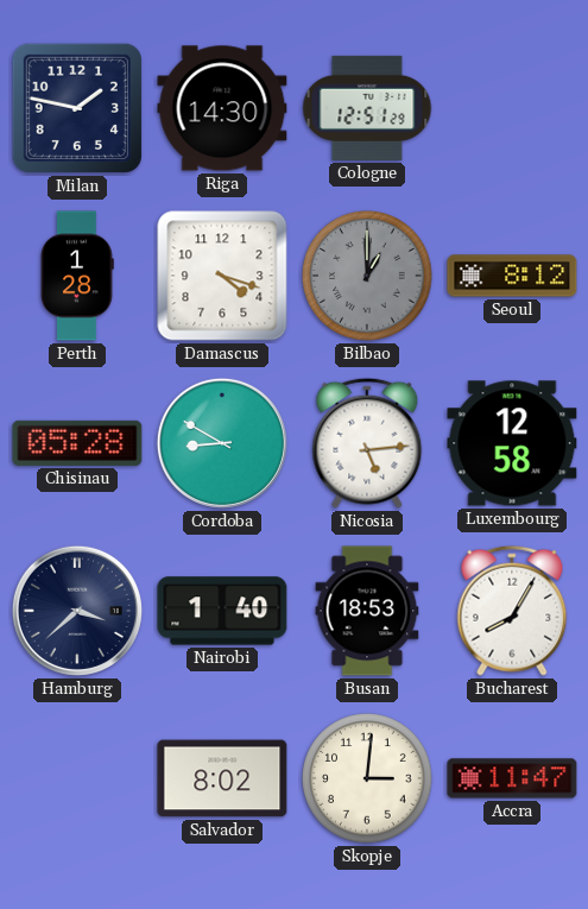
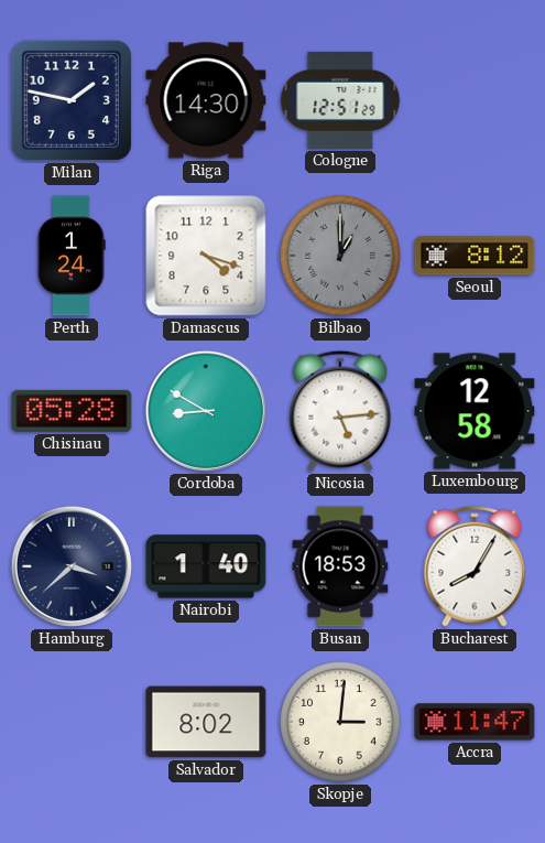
Perth: 1:28 -> 1:24 (72, 256)
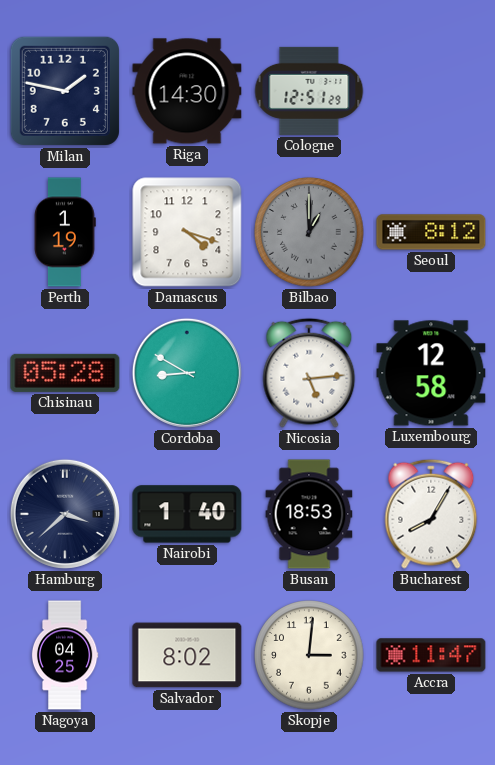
Perth: 1:24 -> 1:19 (65, 232)
Nagoya: none -> 04:25 (65, 655)
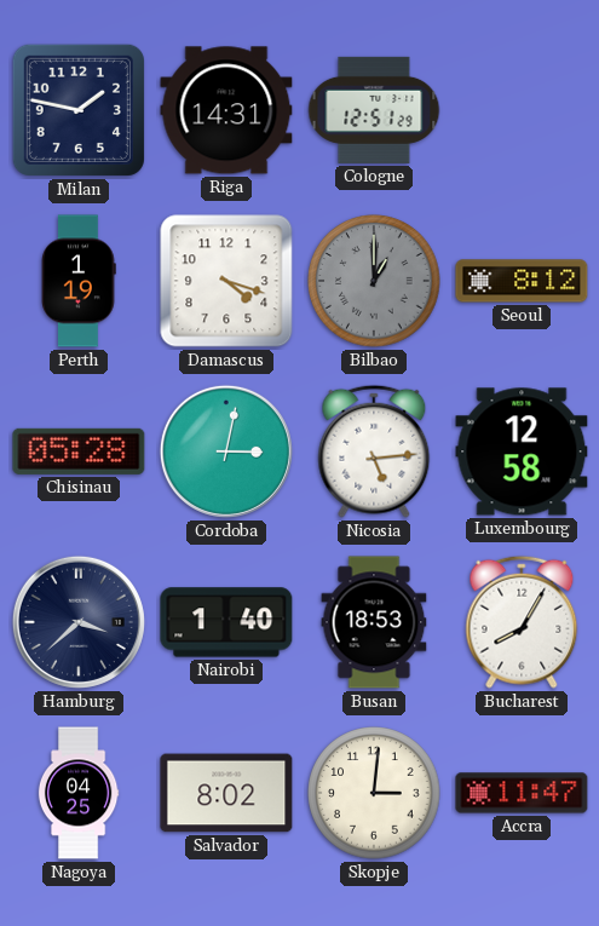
Riga: 14:30 -> 14:31 (226, 110)
Cordoba: 8:50 -> 3:02 (226, 452)
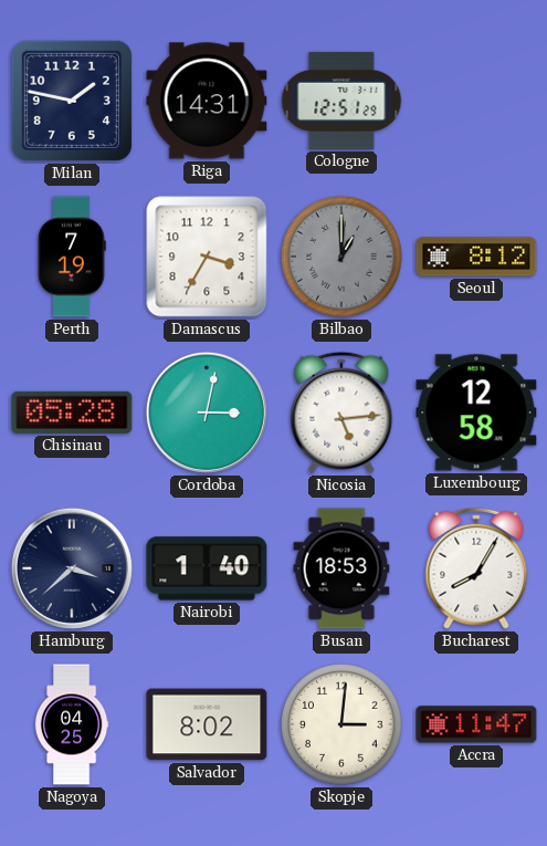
Perth: 1:19 -> 7:19 (72, 257)
Damascus: 4:18 -> 3:35 (207, 257)
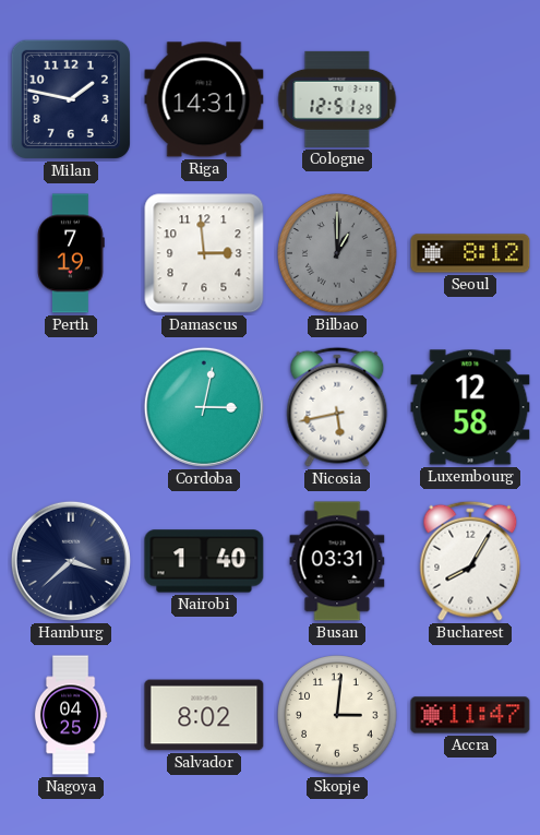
Damascus: 3:35 -> 2:59 (204, 253)
Chisinau: 05:28 -> none (72, 412)
Nicosia: 5:14 -> 5:43 (337, 407)
Busan: 18:53 -> 03:31 (337, 561)
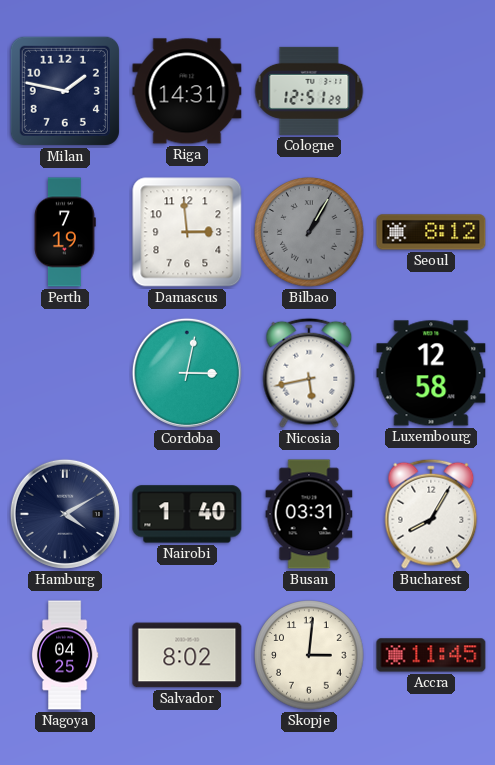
Bilbao: 1:00 -> 1:05 (309, 232)
Hamburg: 3:38 -> 4:10 (65, 514)
Accra: 11:47 -> 11:45 (431, 655)
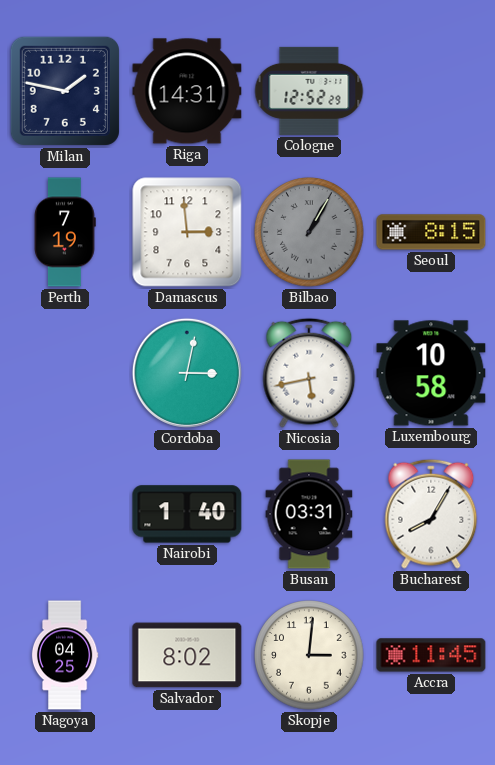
Cologne: 12:51 -> 12:52 (309, 91)
Seoul: 8:12 -> 8:15 (431, 232)
Luxembourg: 12:58 -> 10:58 (431, 373)
Hamburg: 4:10 -> none (65, 514)
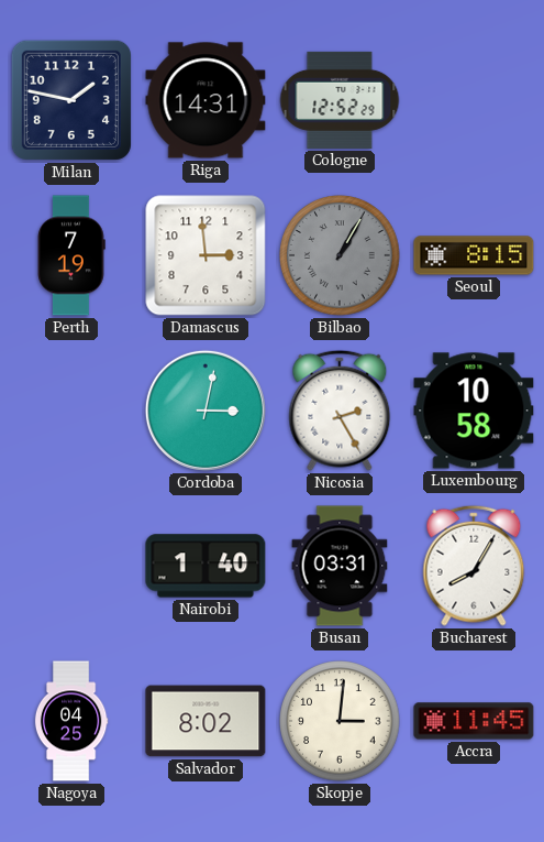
Nicosia: 5:43 -> 2:25 (340, 411)
